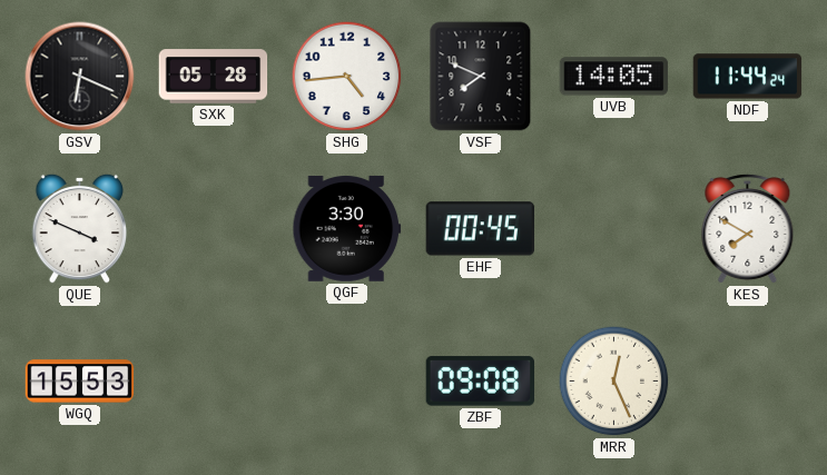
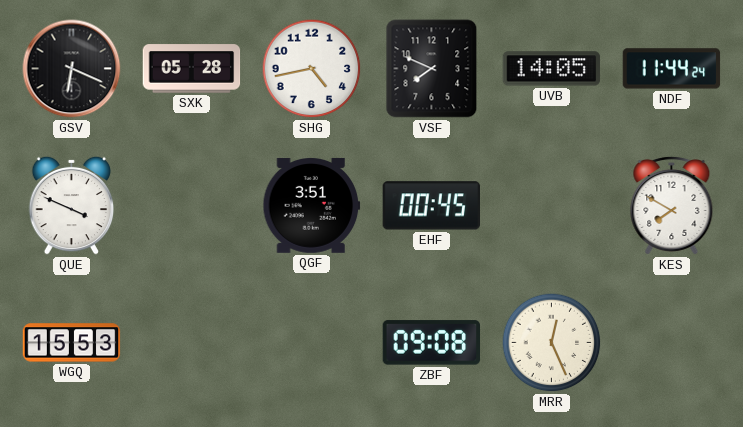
SHG: 4:44 -> 4:43 (312, 69)
QGF: 3:30 -> 3:51 (312, 205)
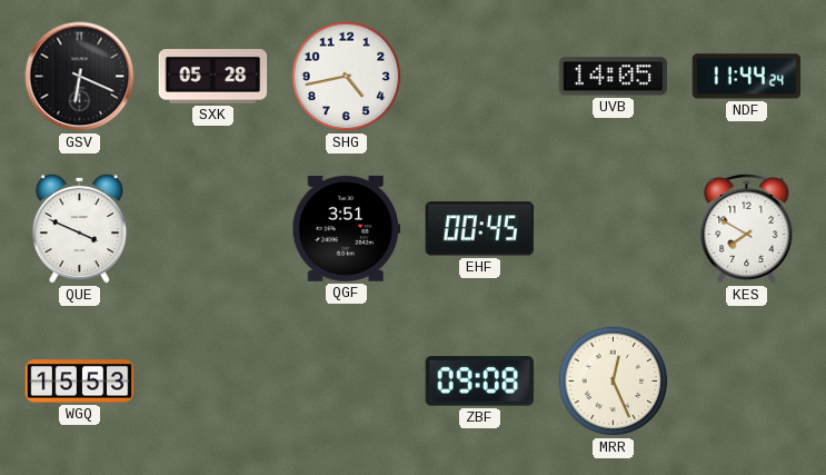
VSF: 7:49 -> none (432, 69)
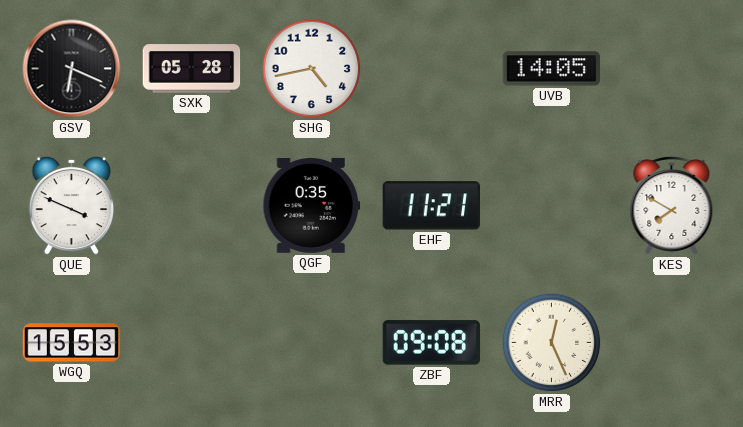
NDF: 11:44 -> none (747, 77)
QGF: 3:51 -> 0:35 (312, 205)
EHF: 00:45 -> 11:21 (431, 206)
